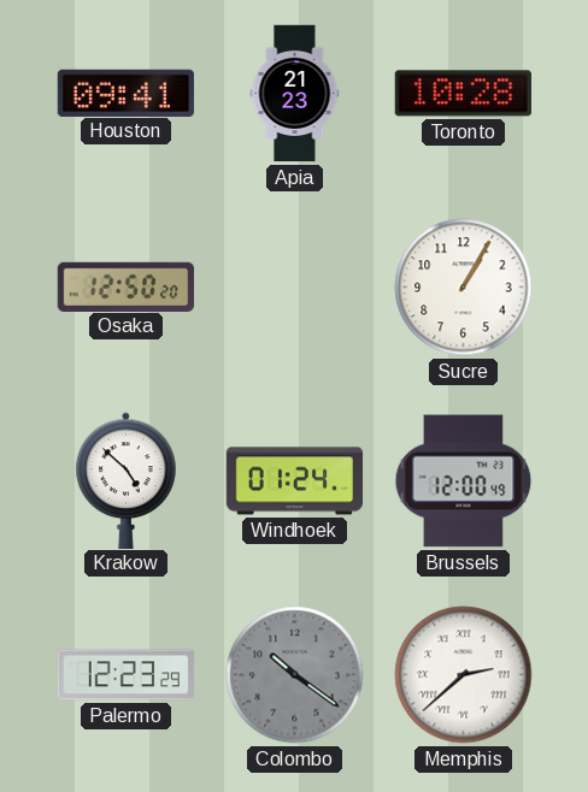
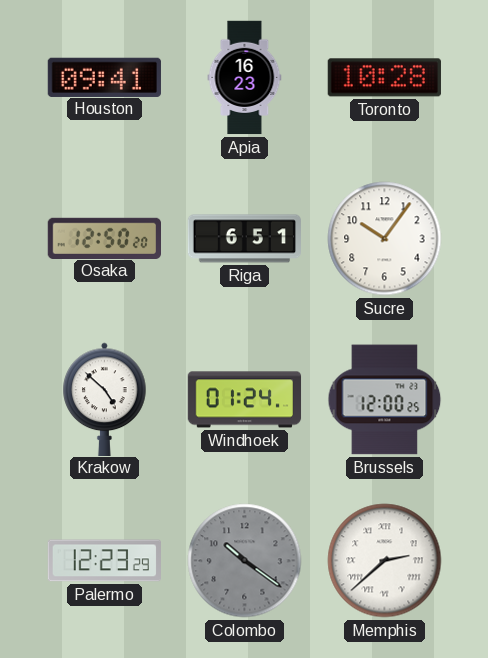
Apia: 21:23 -> 16:23 (245, 78)
Riga: none -> 6:51 (244, 239)
Sucre: 1:05 -> 10:06 (385, 239)
Brussels: 12:00:49 -> 12:00:25 (385, 400)
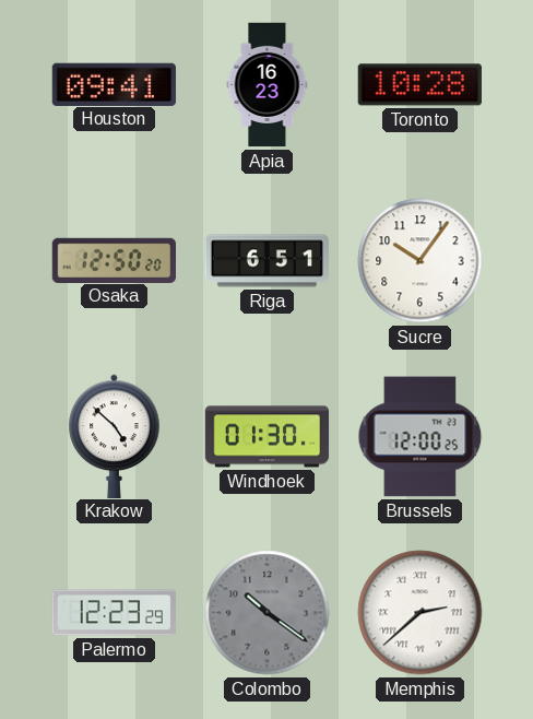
Windhoek: 01:24 -> 01:30 (268, 437)
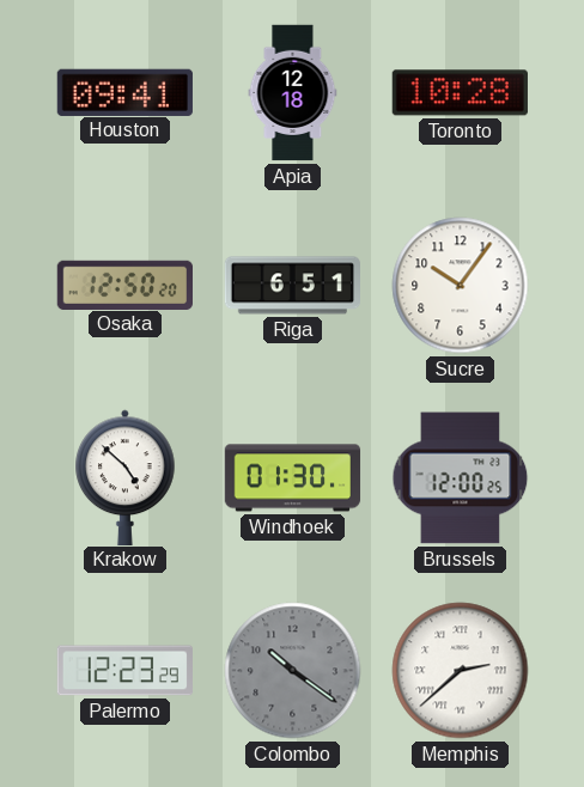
Apia: 16:23 -> 12:18 (293, 93)
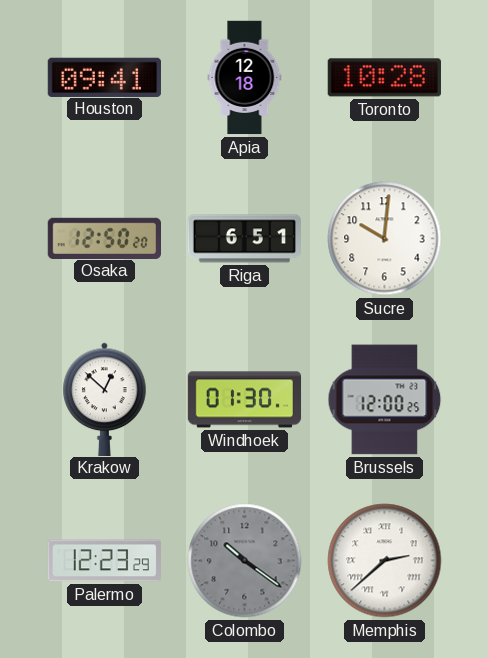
Sucre: 10:06 -> 10:01 (385, 239)
Krakow: 4:52 -> 12:52 (105, 399)
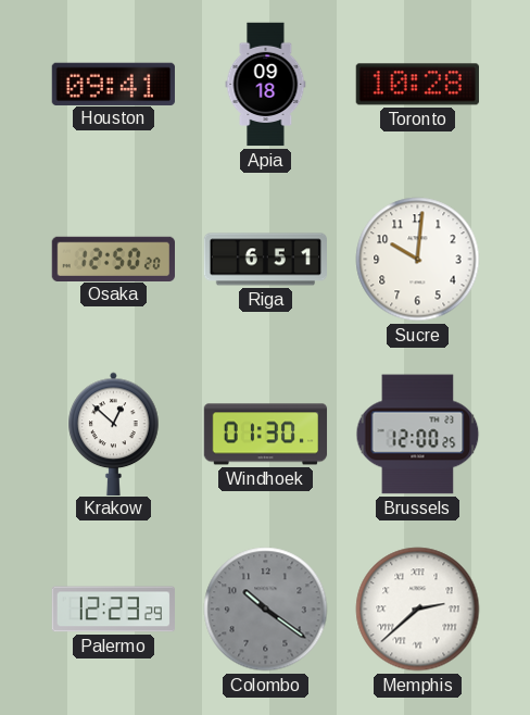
Apia: 12:18 -> 09:18 (266, 85)
